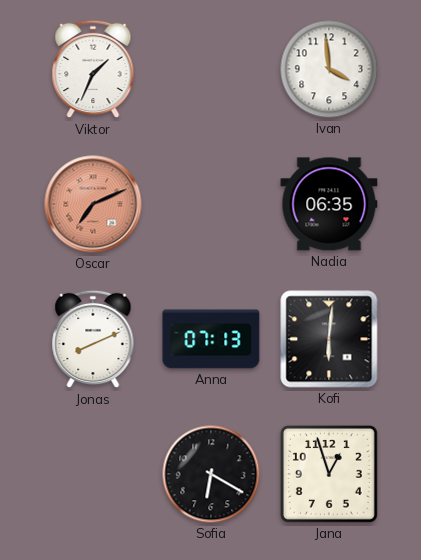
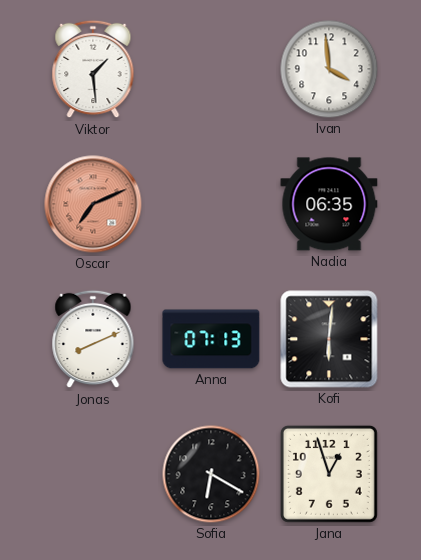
Viktor: 1:34 -> 1:29 (93, 69)
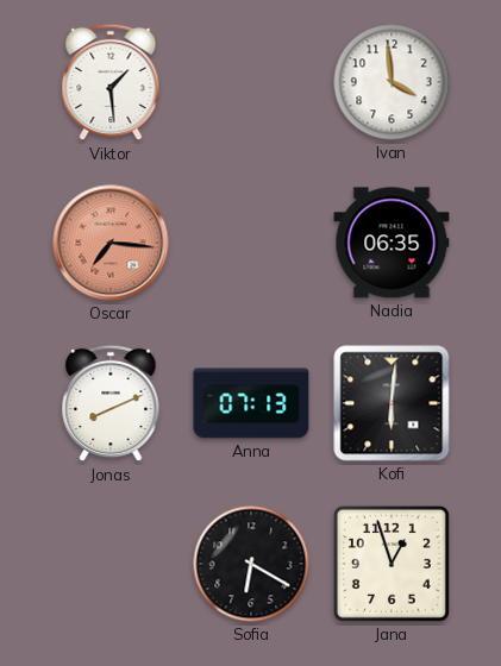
Oscar: 7:11 -> 7:16 (111, 243)
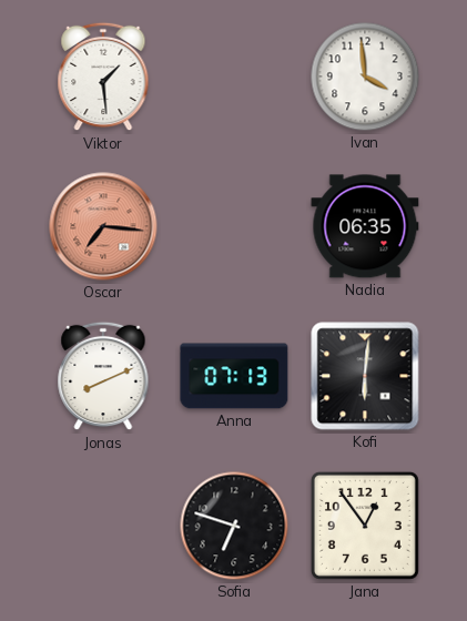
Sofia: 6:20 -> 6:48 (234, 526)
Jana: 12:57 -> 12:54 (365, 526)
